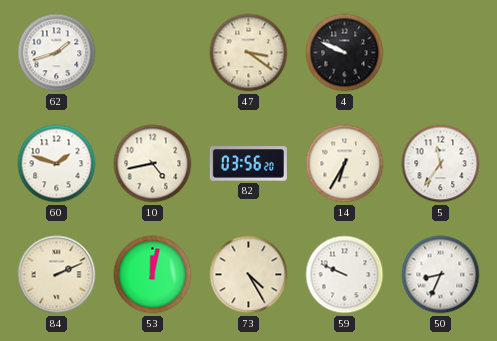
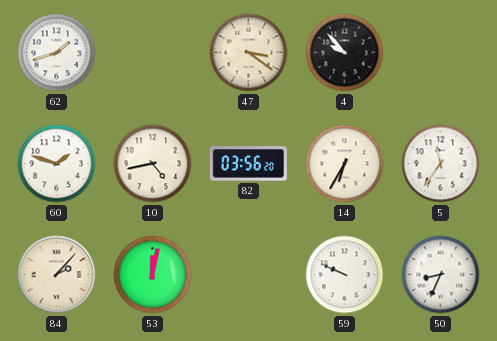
4: 9:49 -> 9:53 (345, 53)
84: 2:11 -> 2:07 (57, 275)
73: 4:25 -> none (249, 275)
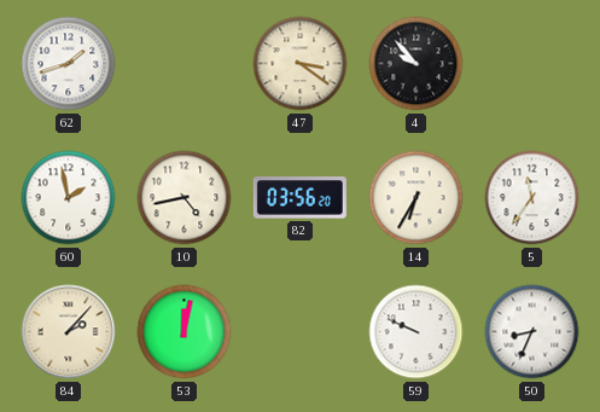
60: 1:48 -> 1:58 (69, 198)
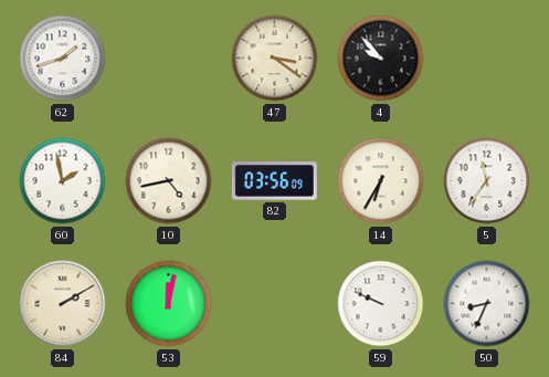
82: 03:56:20 -> 03:56:09 (274, 181)
84: 2:07 -> 2:10 (63, 304)
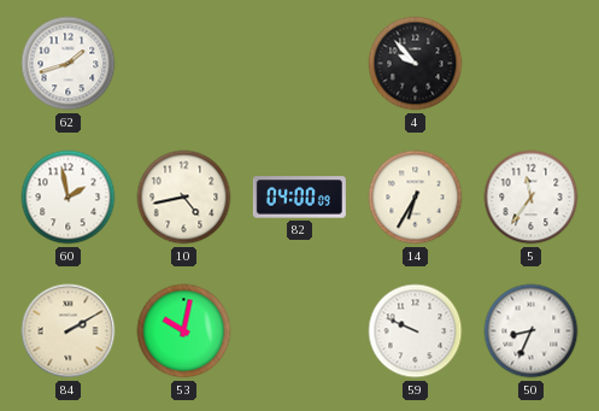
47: 3:21 -> none (275, 59)
82: 03:56 -> 04:00 (299, 198)
53: 12:02 -> 10:02 (184, 331)
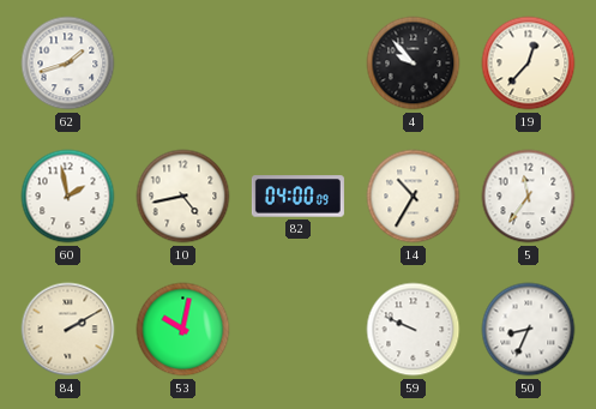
19: none -> 12:37 (529, 64)
14: 6:35 -> 10:35 (414, 197)
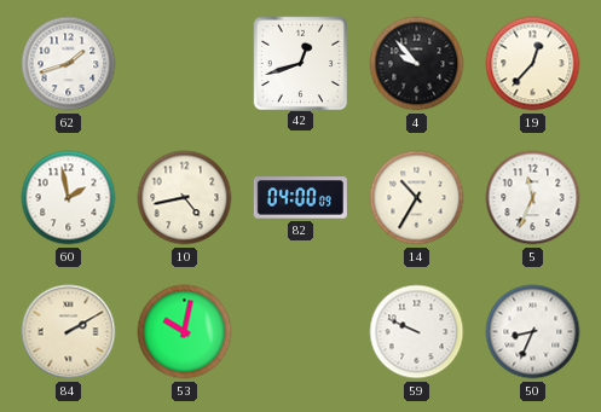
42: none -> 12:42 (300, 63)
5: 11:36 -> 11:34 (533, 198)
